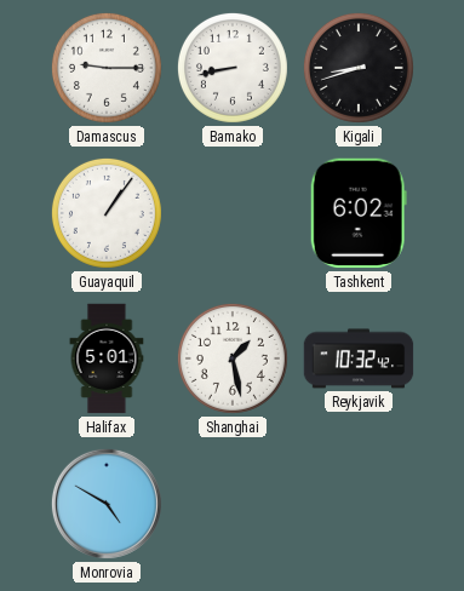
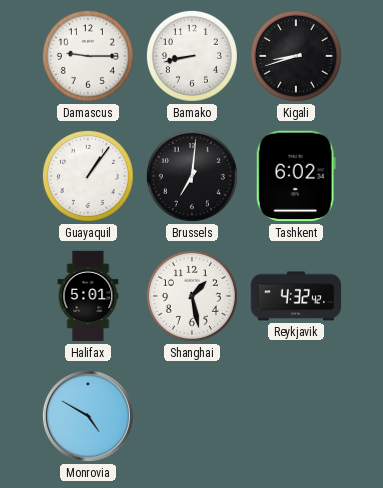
Brussels: none -> 7:01 (192, 176)
Reykjavik: 10:32 -> 4:32 (296, 296)
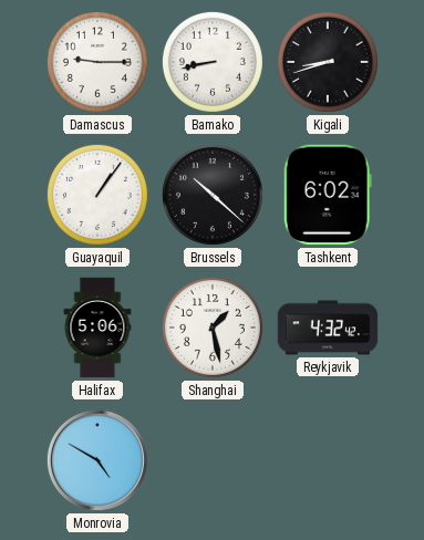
Brussels: 7:01 -> 10:22 (213, 195)
Halifax: 5:01 -> 5:06 (97, 328)
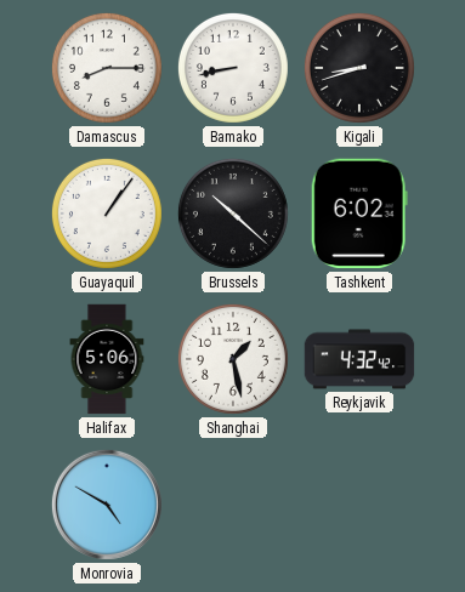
Damascus: 9:15 -> 8:15 (107, 68)
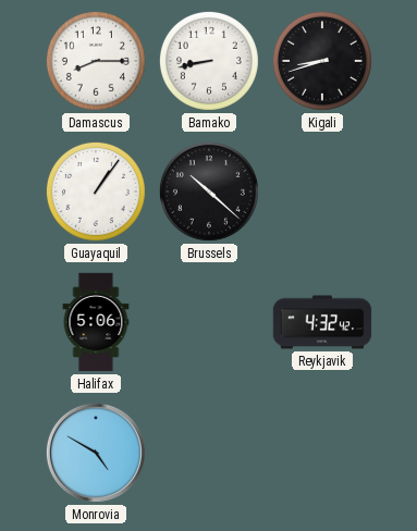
Tashkent: 6:02 -> none (359, 214)
Shanghai: 1:28 -> none (233, 359)
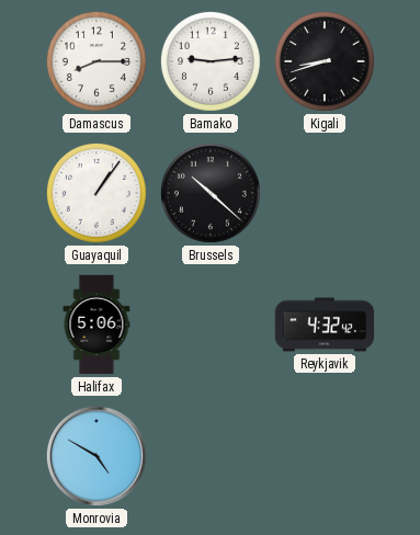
Bamako: 8:43 -> 9:14 (211, 61)
